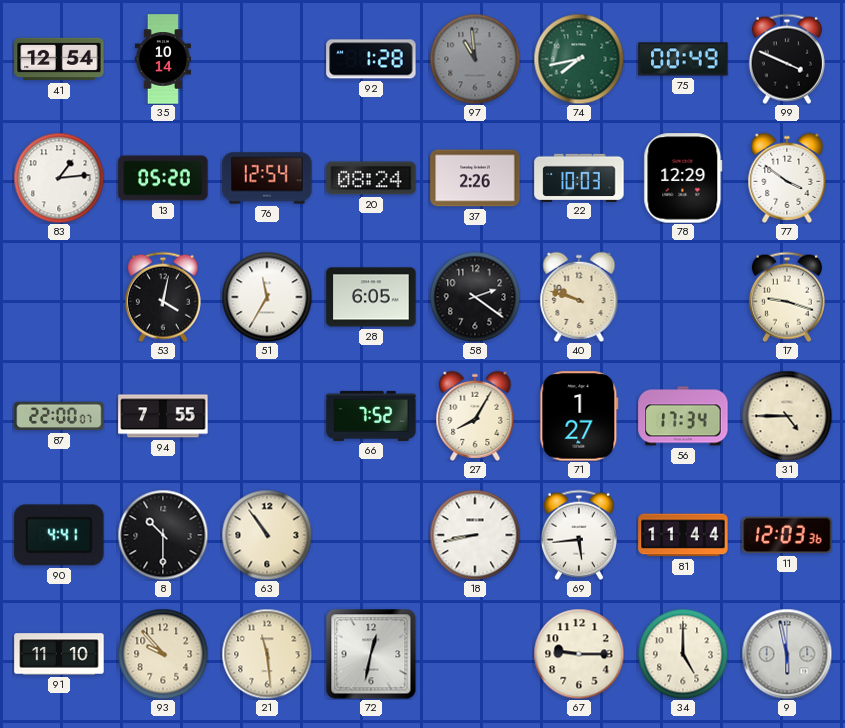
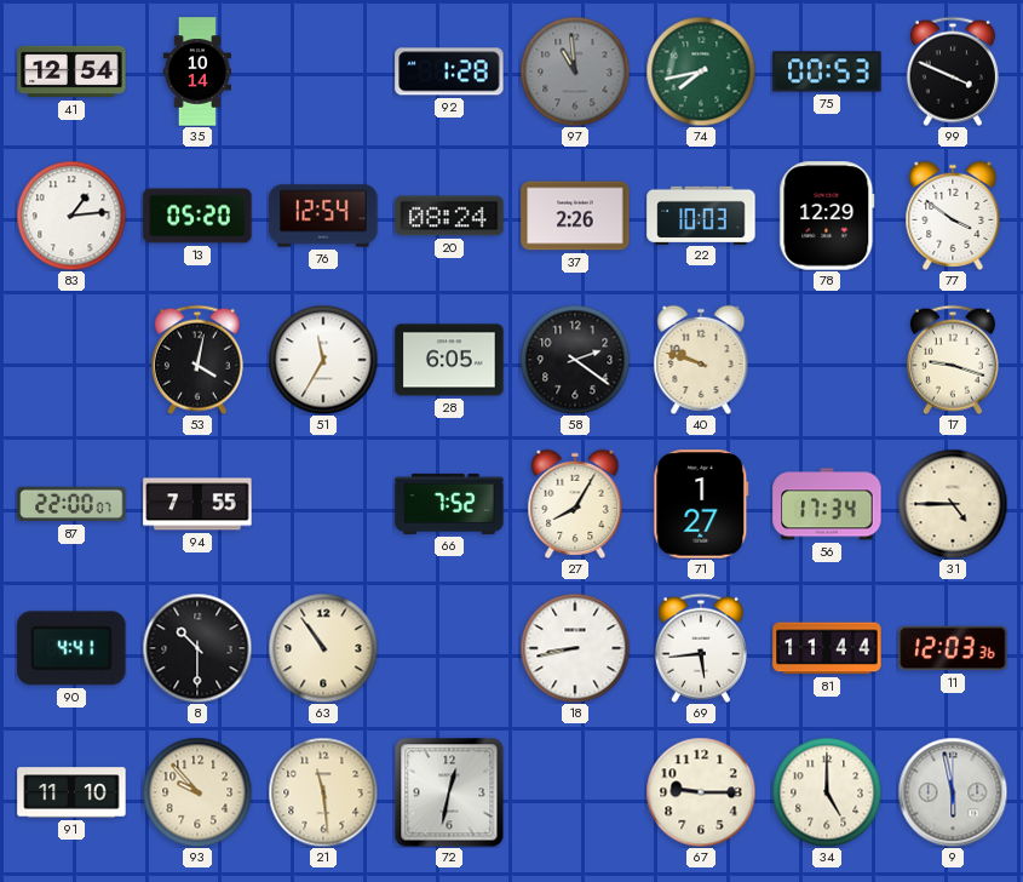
75: 00:49 -> 00:53 (827, 71)
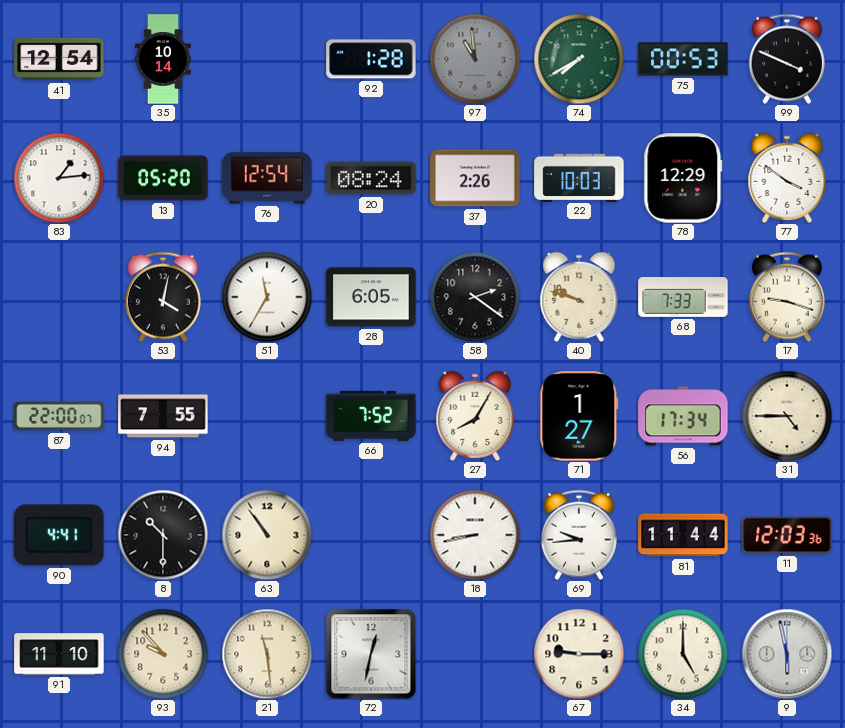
74: 7:43 -> 7:40 (579, 59)
68: none -> 7:33 (683, 298)
69: 5:44 -> 9:44 (579, 535)
